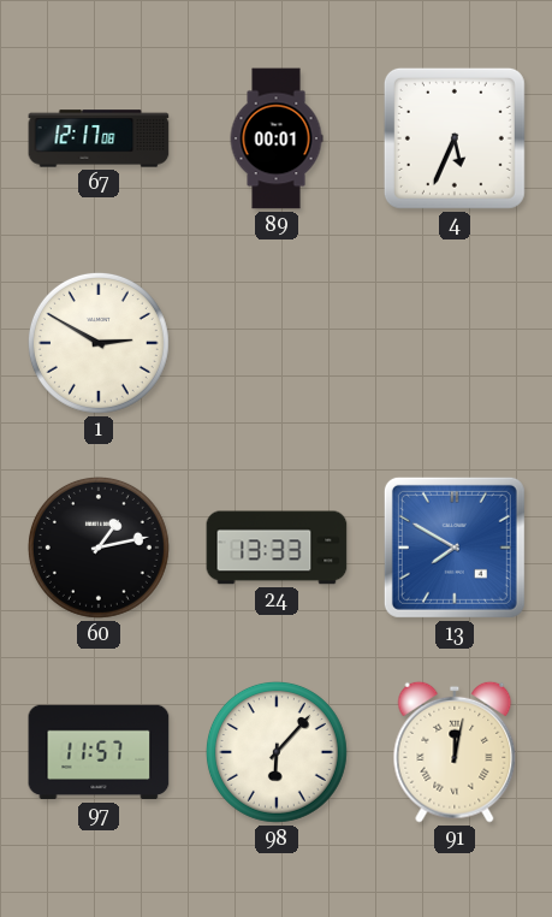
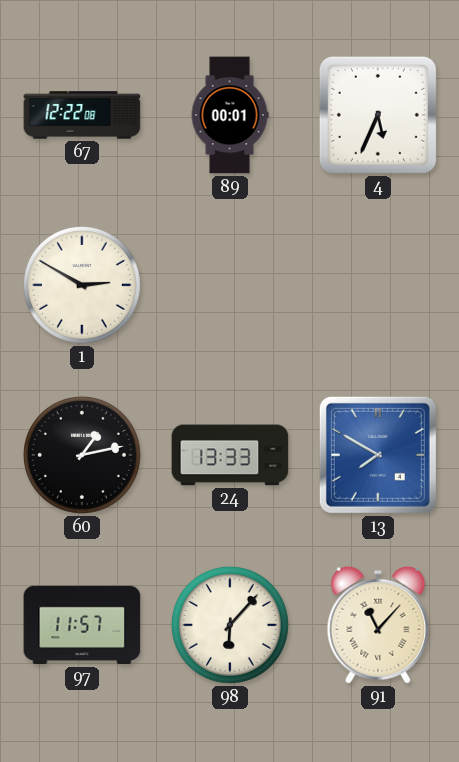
67: 12:17 -> 12:22 (82, 115)
91: 12:02 -> 11:07 (378, 625)
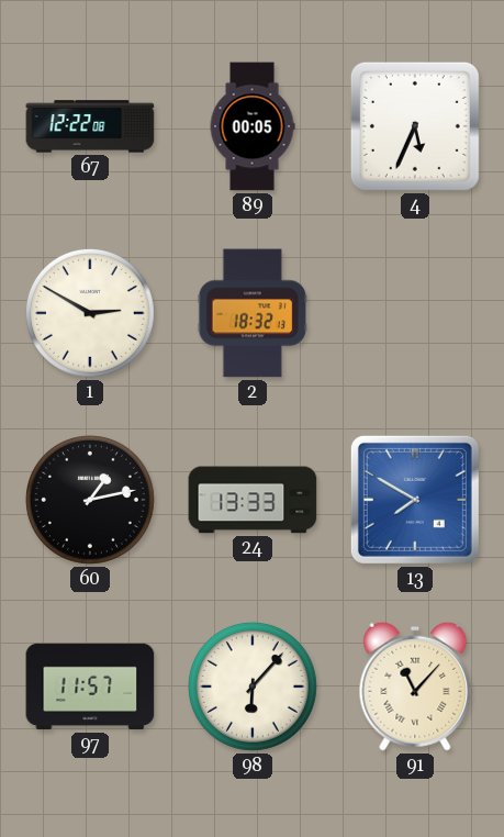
89: 00:01 -> 00:05 (253, 126)
2: none -> 18:32 (253, 313)
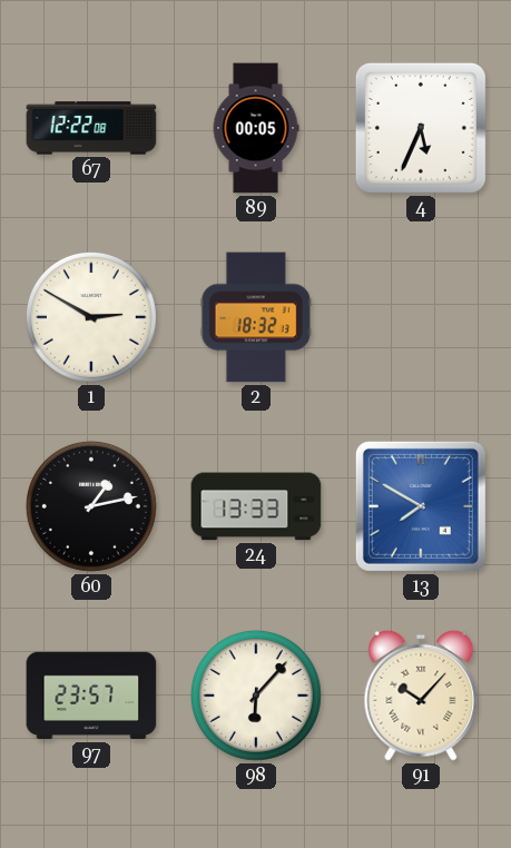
97: 11:57 -> 23:57 (91, 696)
91: 11:07 -> 10:07 (421, 696)
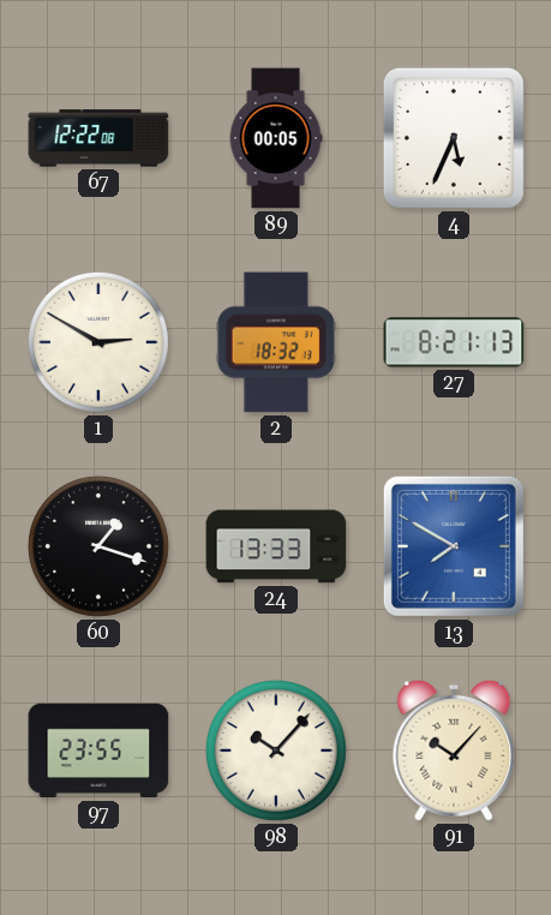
27: none -> 8:21 (454, 342)
60: 1:13 -> 1:18 (98, 546)
97: 23:57 -> 23:55 (98, 750)
98: 6:07 -> 10:07 (276, 750)
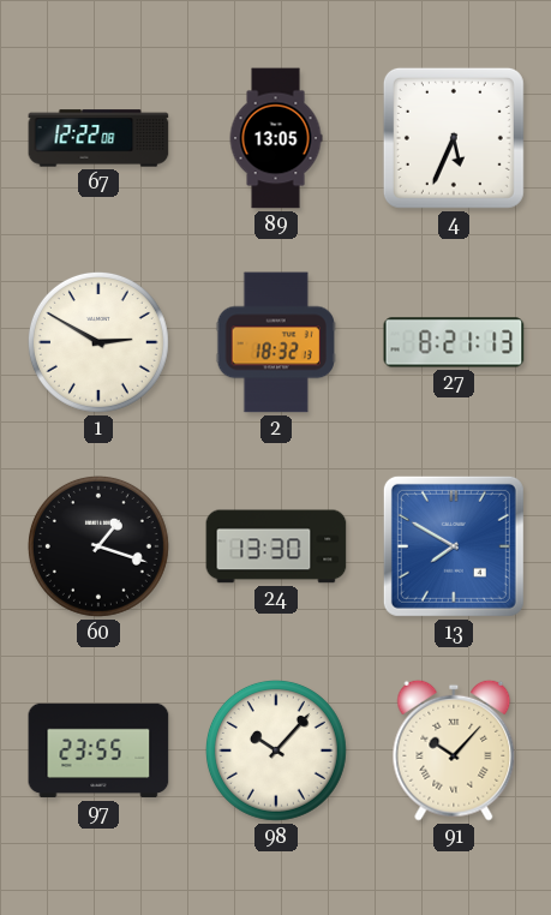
89: 00:05 -> 13:05 (276, 138)
24: 13:33 -> 13:30 (276, 546)
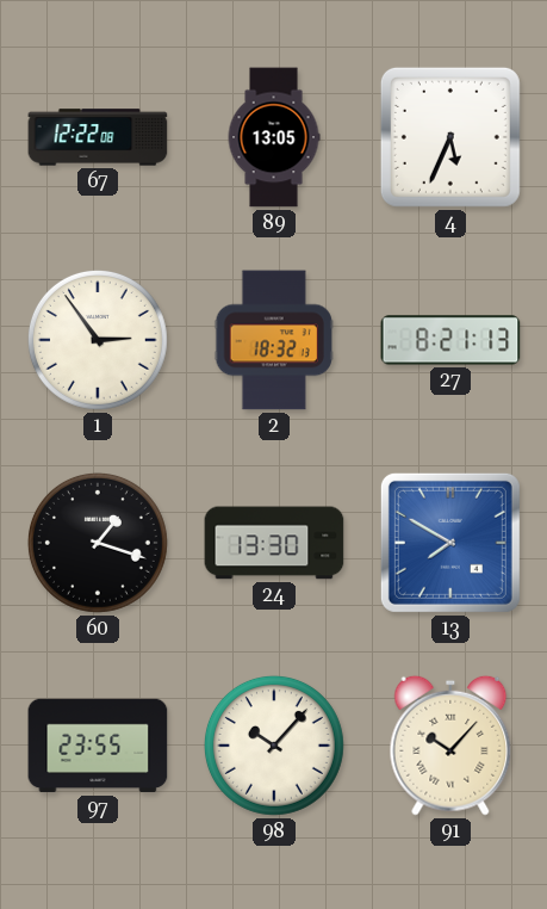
1: 2:50 -> 2:54 (98, 340)
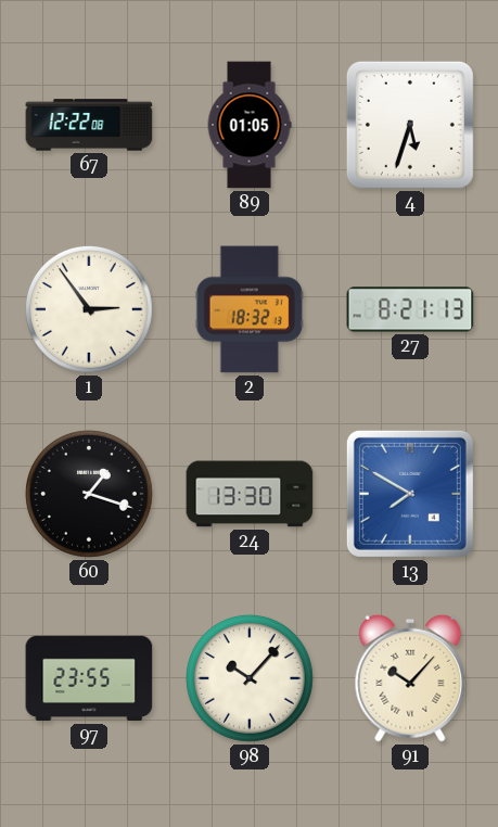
89: 13:05 -> 01:05 (250, 125)
4: 5:34 -> 5:33 (410, 125)
